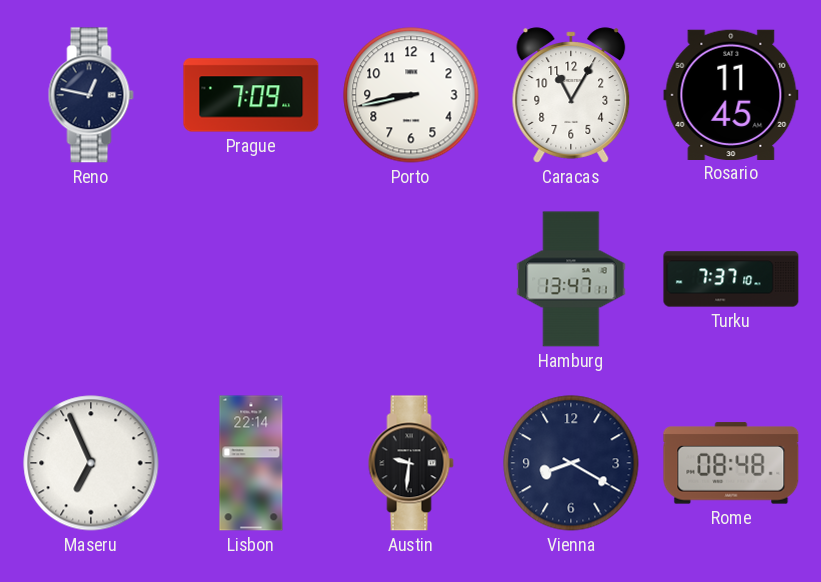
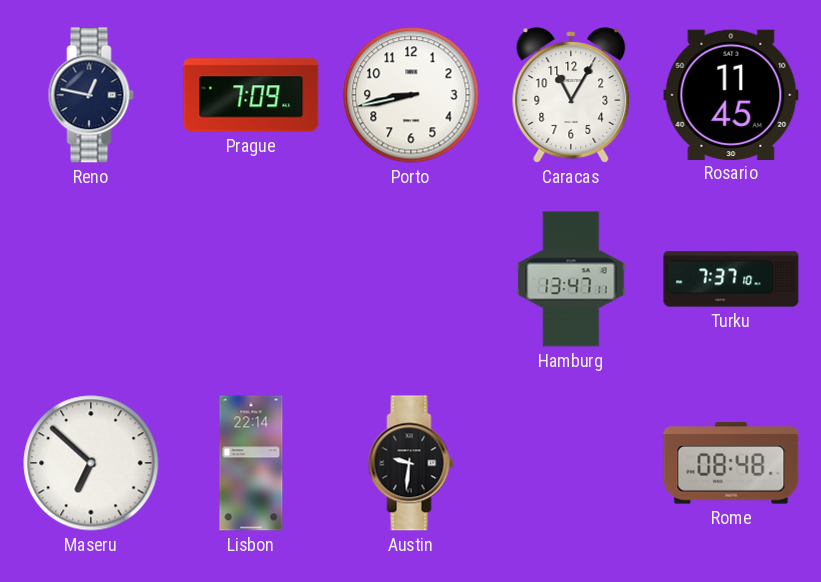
Maseru: 6:56 -> 6:52 (91, 463)
Vienna: 8:20 -> none (571, 463)
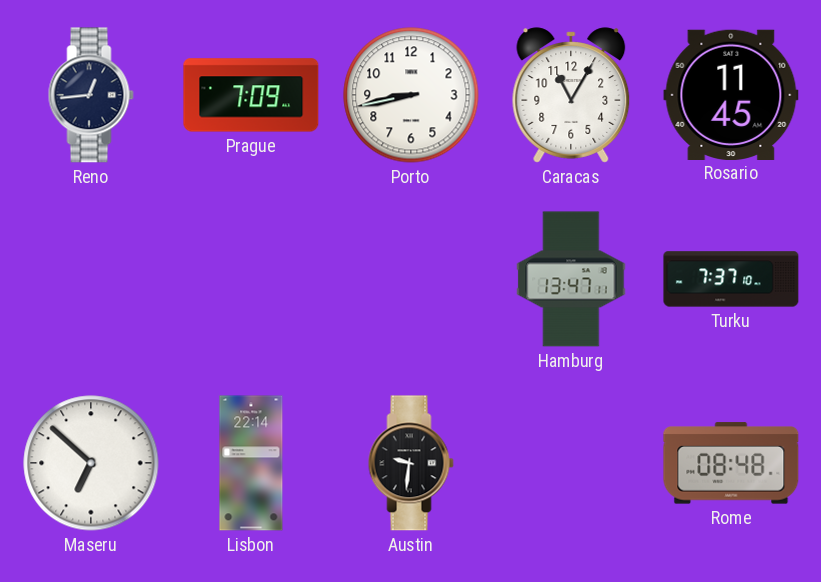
Reno: 12:47 -> 12:44 (91, 95)
